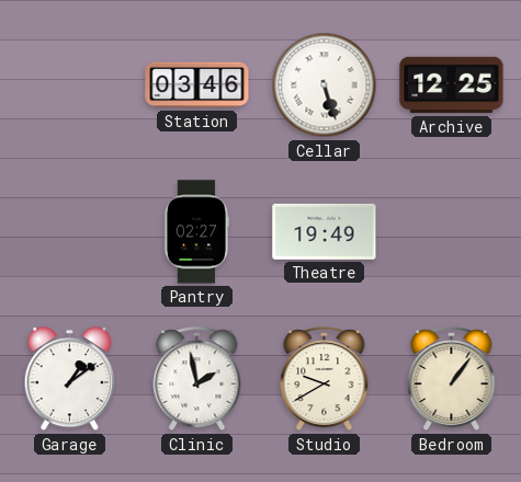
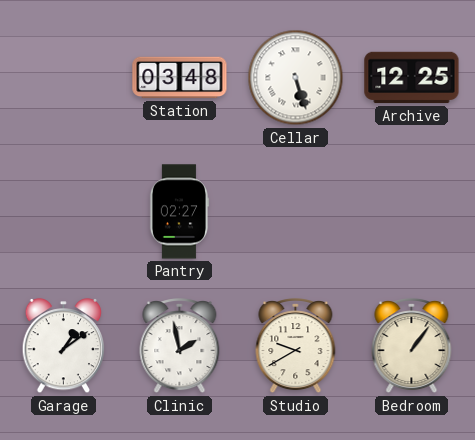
Station: 03:46 -> 03:48 (180, 78)
Theatre: 19:49 -> none (325, 231)
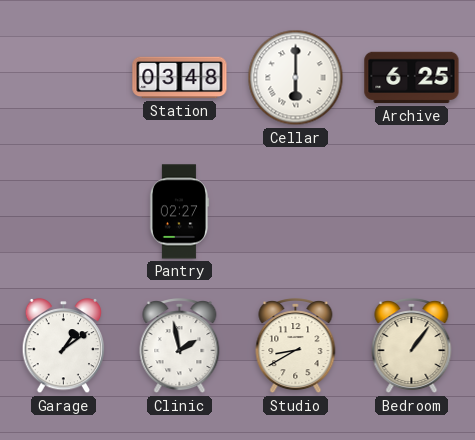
Cellar: 5:27 -> 6:00 (296, 78)
Archive: 12:25 -> 6:25 (412, 78)
Studio: 9:40 -> 8:40 (296, 347)
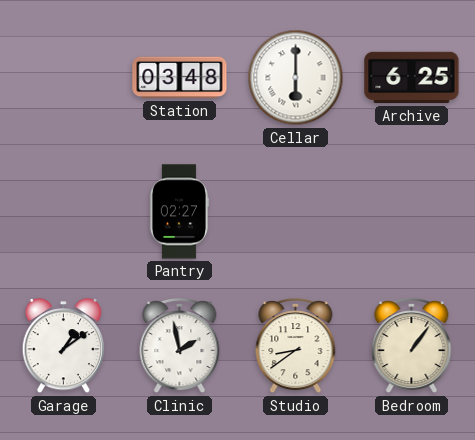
Studio: 8:40 -> 8:39 (296, 347)
